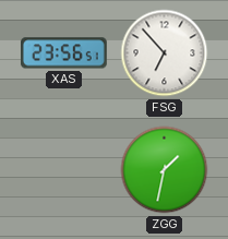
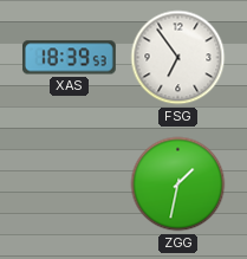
XAS: 23:56 -> 18:39 (69, 58)
FSG: 6:53 -> 6:54 (178, 58)
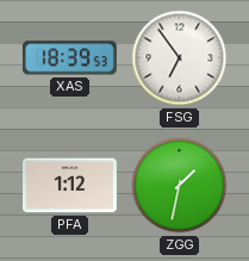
PFA: none -> 1:12 (70, 186)
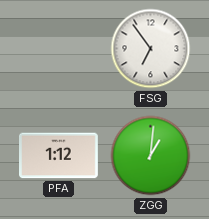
XAS: 18:39 -> none (69, 58)
ZGG: 1:32 -> 1:01 (151, 156)
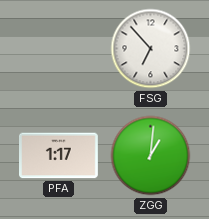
FSG: 6:54 -> 6:53 (151, 49)
PFA: 1:12 -> 1:17 (59, 156)
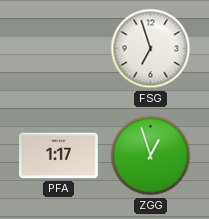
FSG: 6:53 -> 6:57 (151, 49)
ZGG: 1:01 -> 12:57 (151, 156)
